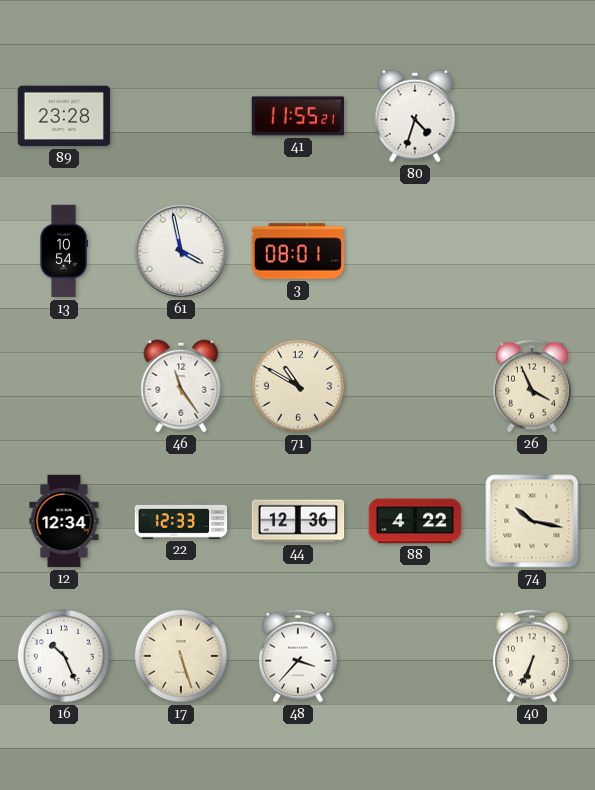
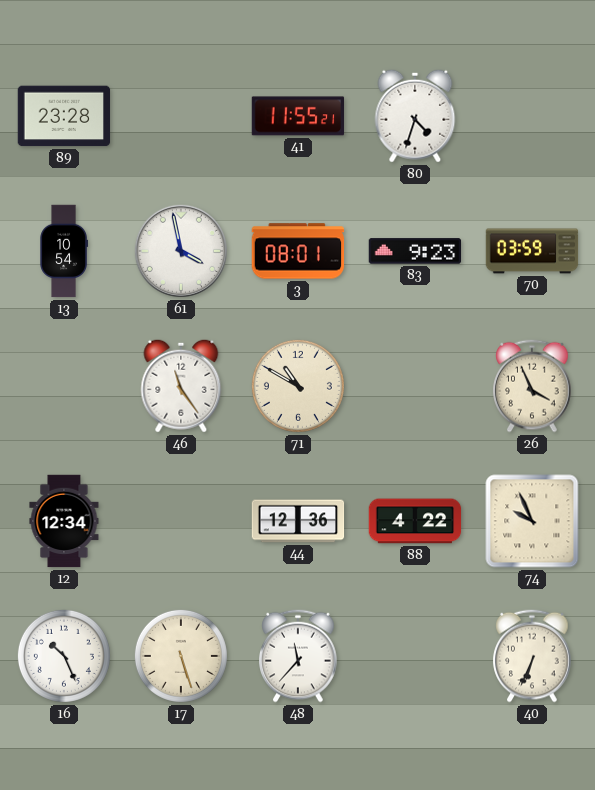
83: none -> 9:23 (415, 251)
70: none -> 03:59 (532, 251)
22: 12:33 -> none (181, 521)
74: 10:17 -> 9:56 (532, 521)
48: 3:37 -> 11:37 (298, 656)
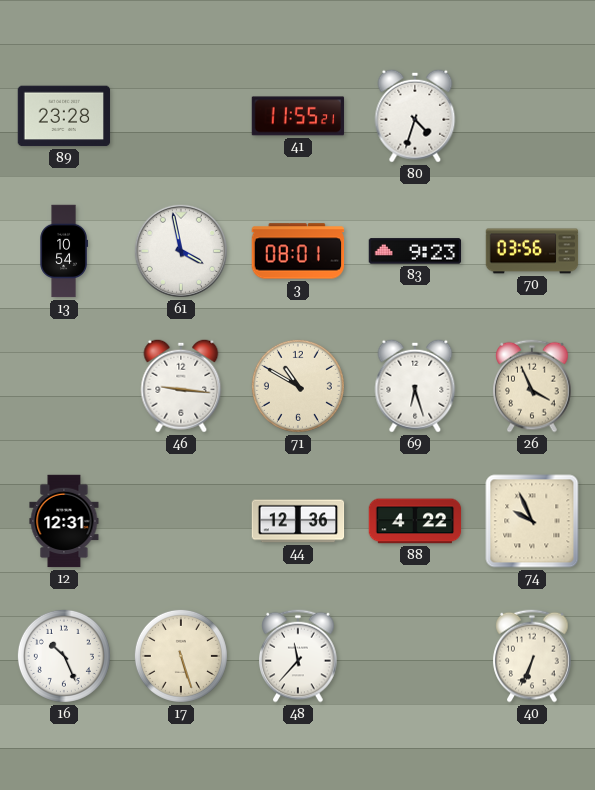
70: 03:59 -> 03:56 (532, 251)
46: 11:24 -> 9:16 (181, 386)
69: none -> 6:27 (415, 386)
12: 12:34 -> 12:31 (64, 521)
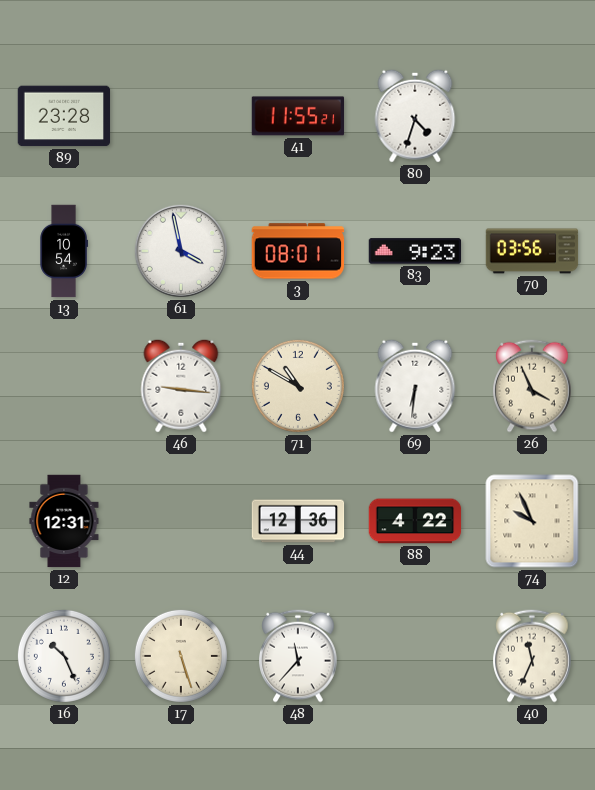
69: 6:27 -> 6:31 (415, 386)
40: 6:34 -> 11:34 (532, 656)
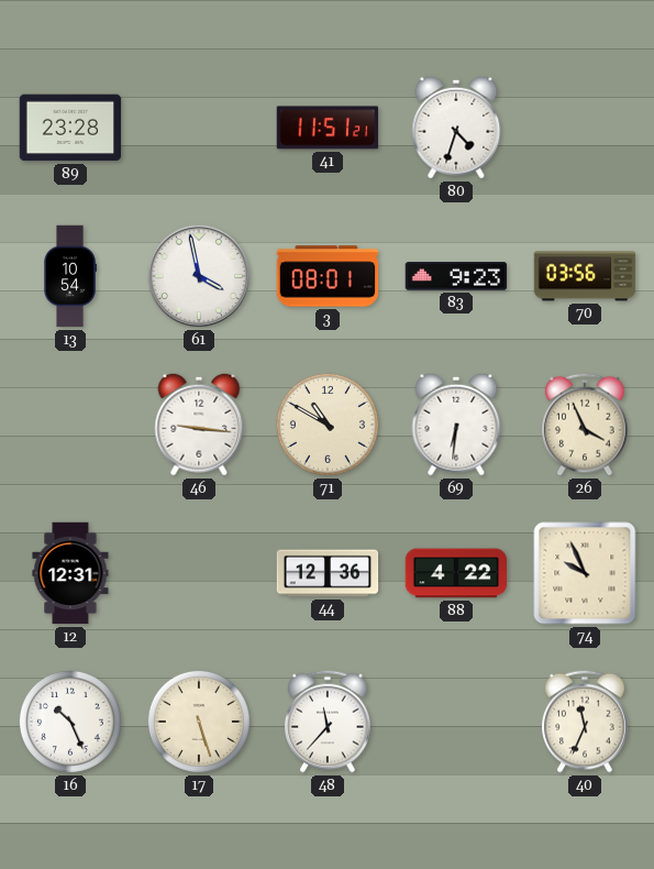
41: 11:55 -> 11:51 (328, 128)
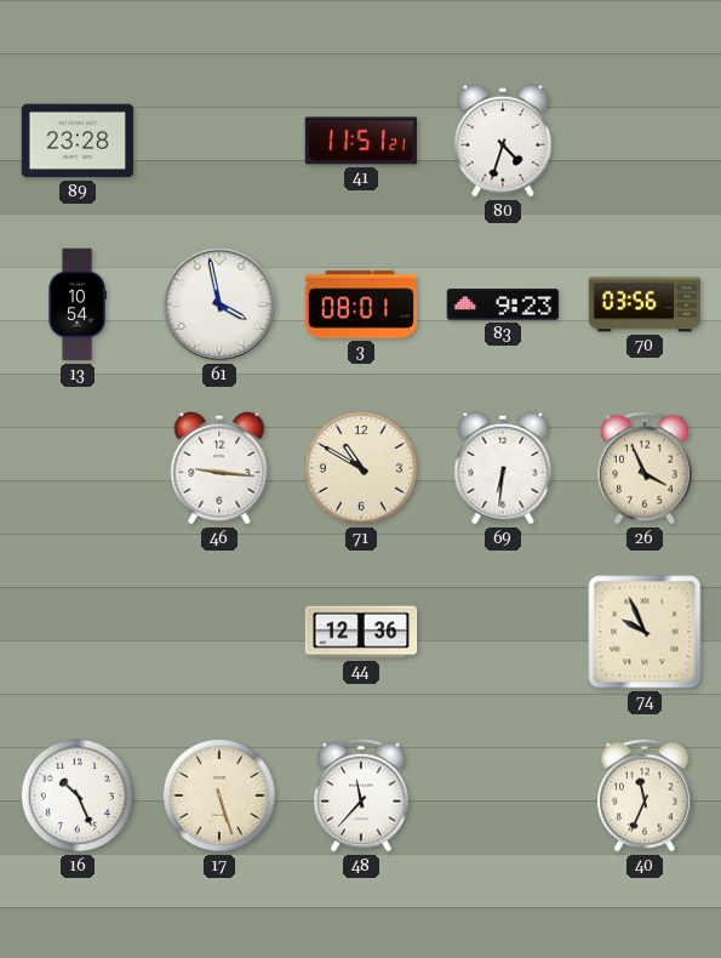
12: 12:31 -> none (70, 573)
88: 4:22 -> none (456, 573)
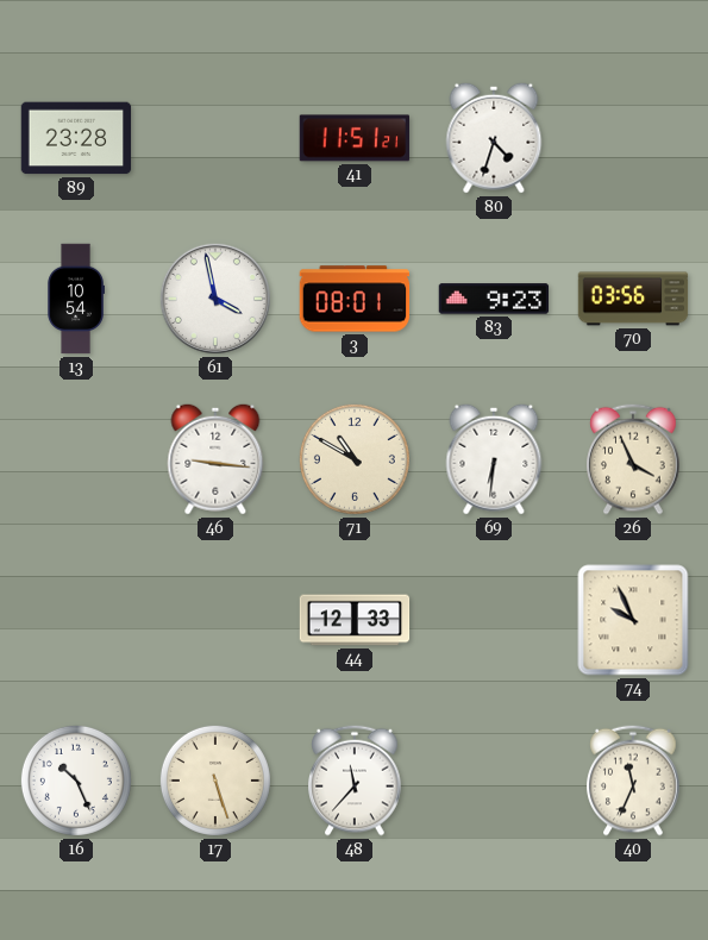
44: 12:36 -> 12:33 (355, 620)
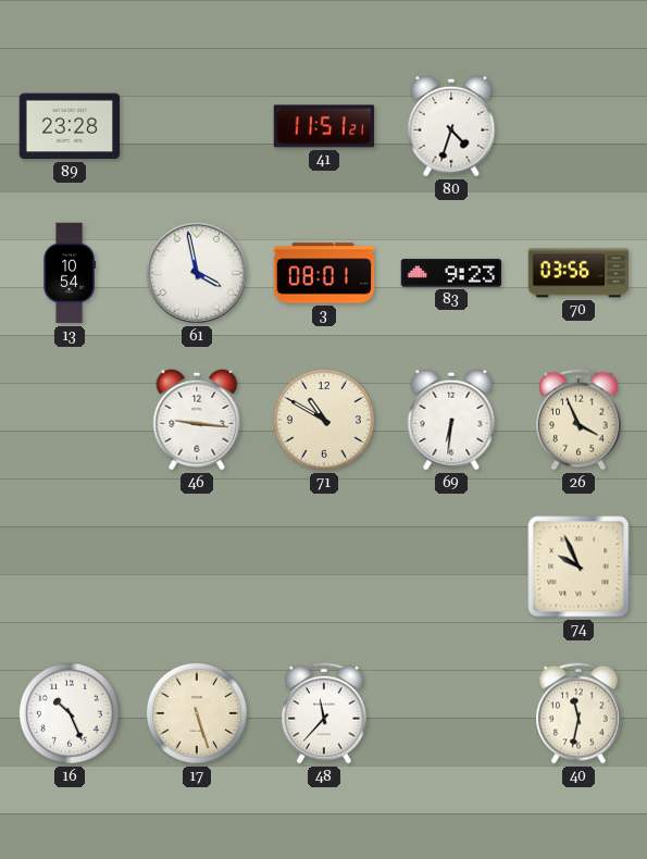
44: 12:33 -> none (355, 620)
40: 11:34 -> 11:32 (578, 713)
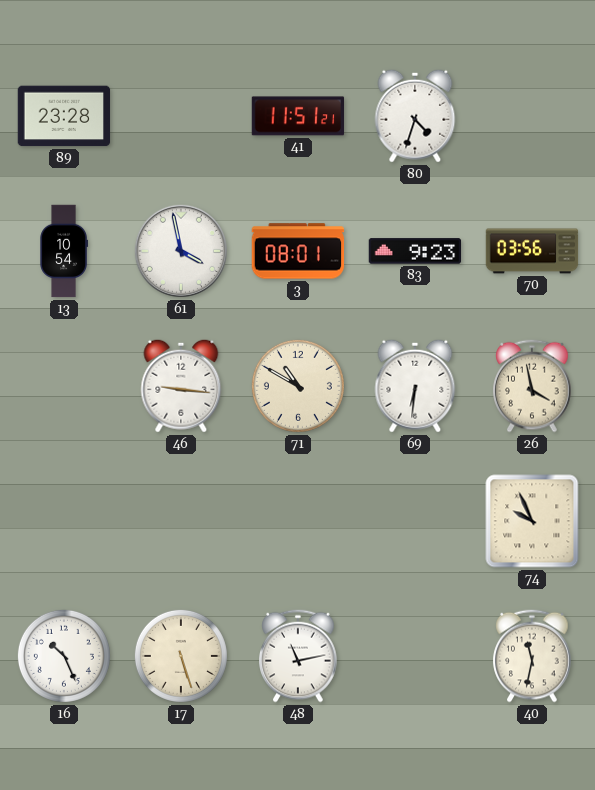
26: 3:56 -> 3:58 (532, 386)
48: 11:37 -> 11:13 (298, 656)
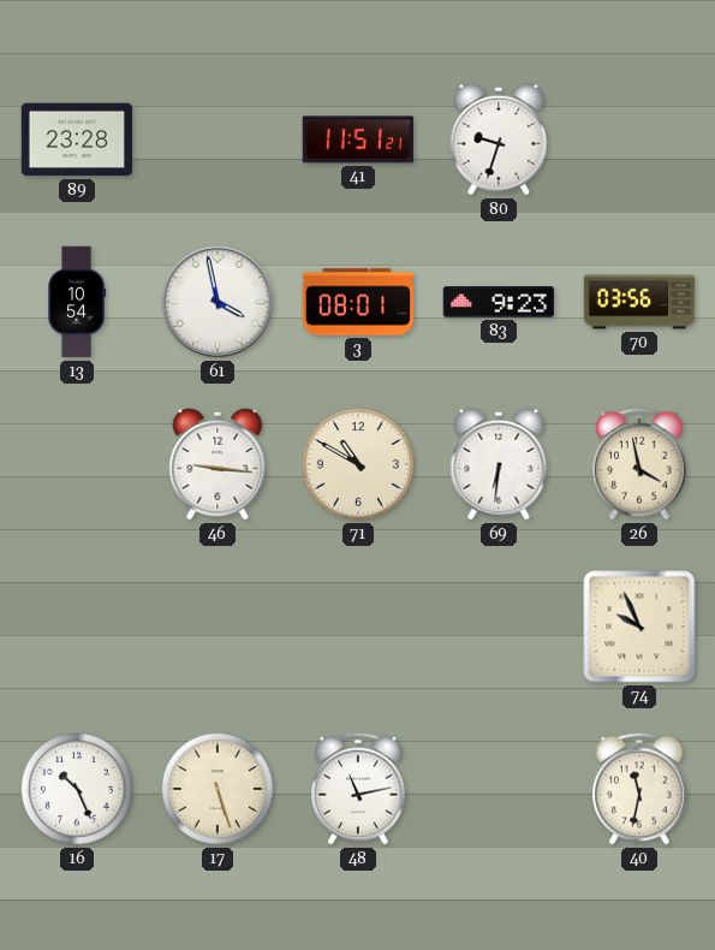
80: 4:33 -> 9:33 (499, 139)
